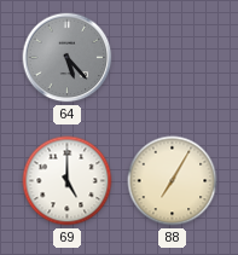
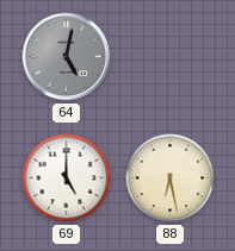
64: 5:23 -> 5:02 (67, 57)
88: 7:05 -> 6:28 (171, 178)
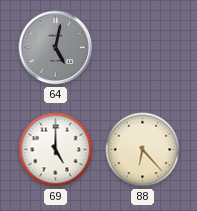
88: 6:28 -> 6:23 (143, 150)
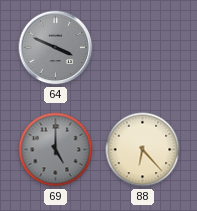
64: 5:02 -> 3:49 (56, 48)
69 dial: white -> grey (56, 150)
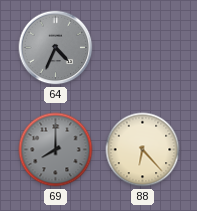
64: 3:49 -> 4:34 (56, 48)
69: 5:00 -> 8:00 (56, 150)
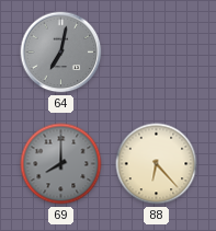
64: 4:34 -> 7:02 (61, 53)
